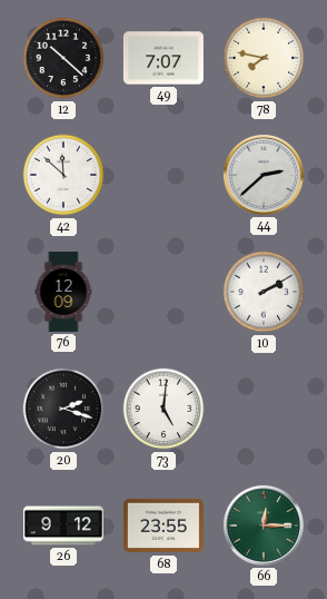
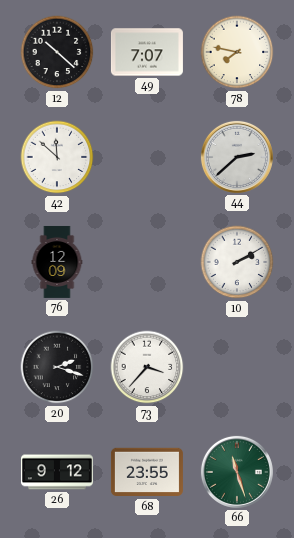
73: 5:01 -> 3:37 (147, 367)
66: 12:15 -> 11:27 (237, 472)
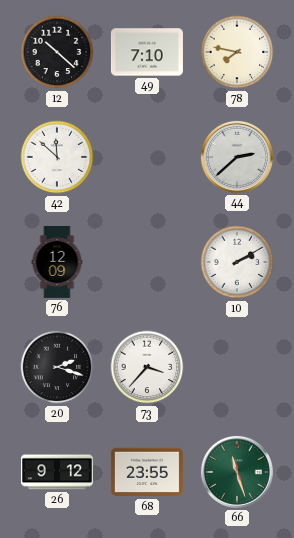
49: 7:07 -> 7:10 (147, 52)
